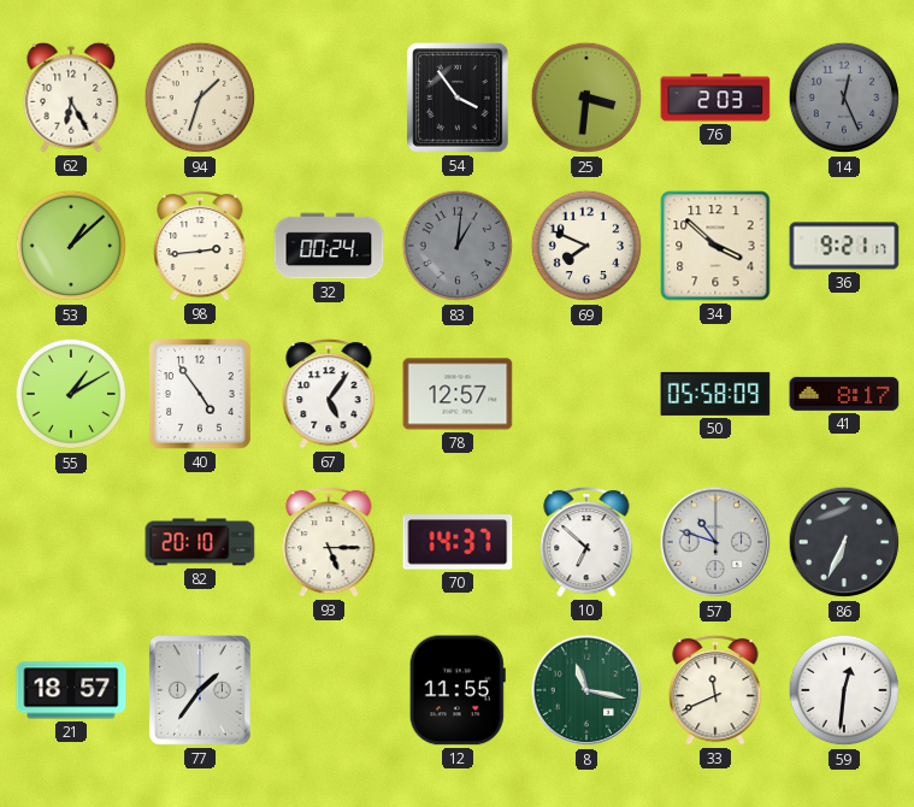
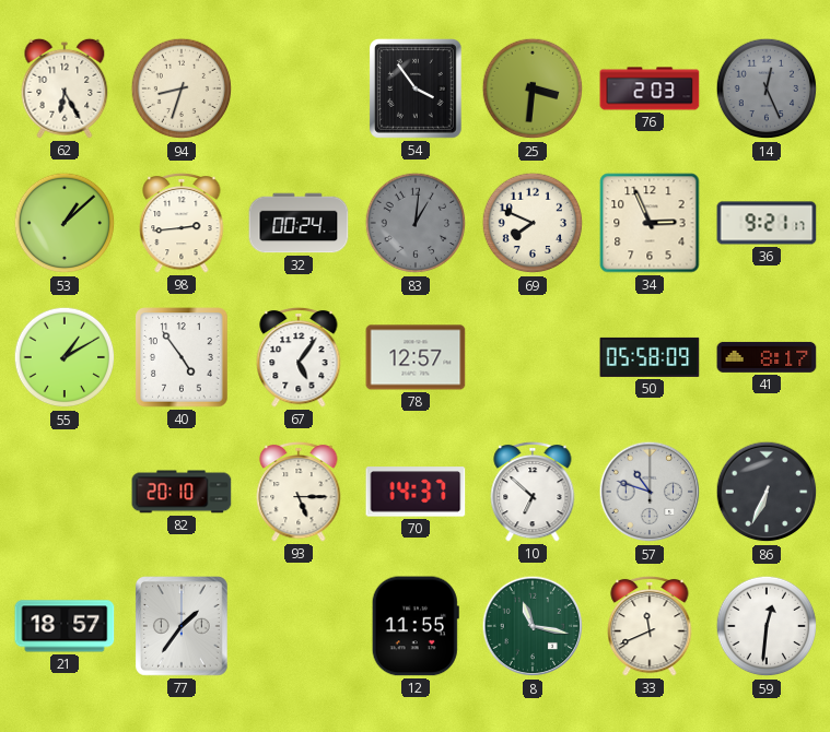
94: 1:33 -> 8:33 (182, 88)
34: 3:52 -> 2:56 (650, 223)
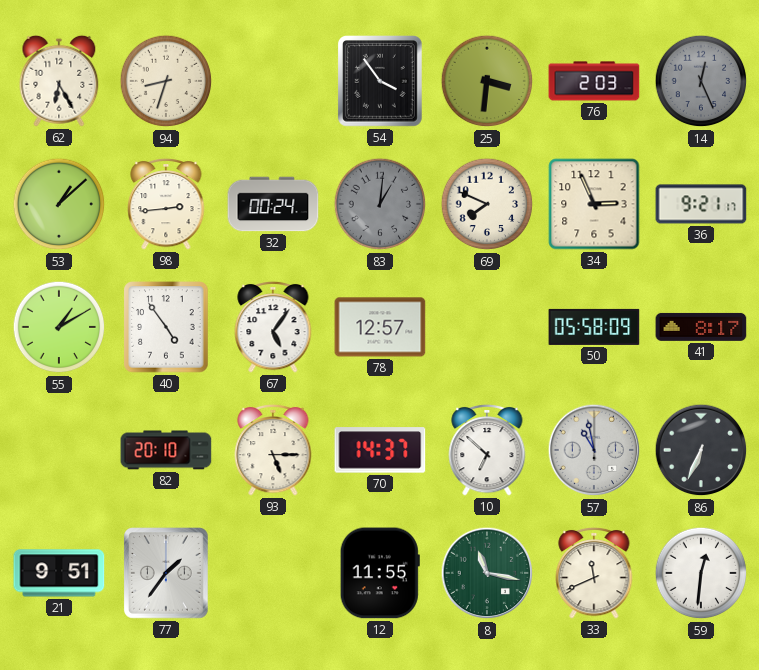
57: 10:48 -> 10:58 (594, 450)
21: 18:57 -> 9:51 (59, 573)
